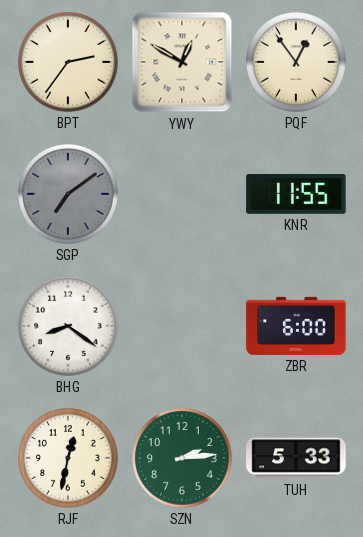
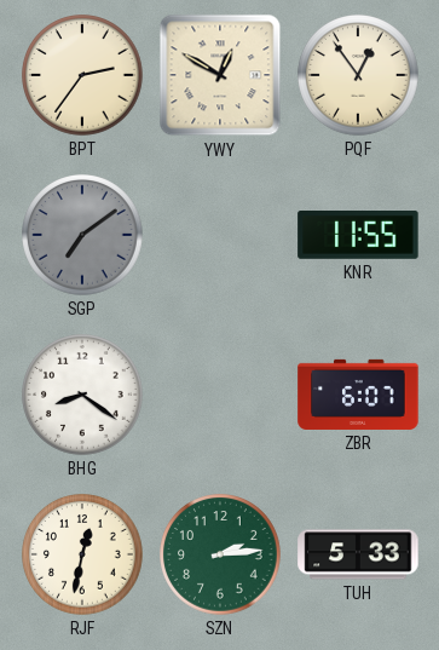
ZBR: 6:00 -> 6:07 (358, 395)
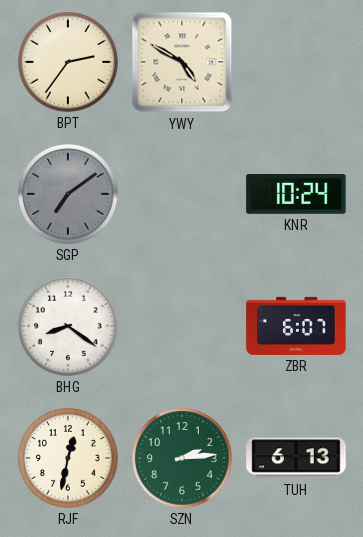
YWY: 12:50 -> 4:50 (182, 62)
PQF: 12:54 -> none (358, 75)
KNR: 11:55 -> 10:24 (296, 195)
TUH: 5:33 -> 6:13 (296, 458)
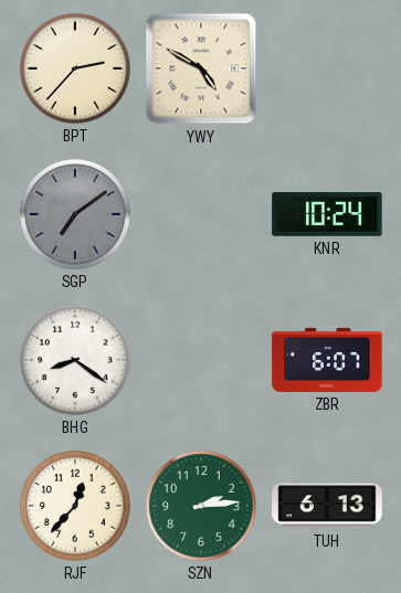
BPT: 2:36 -> 2:37 (75, 68)
RJF: 12:32 -> 12:37 (75, 506)
